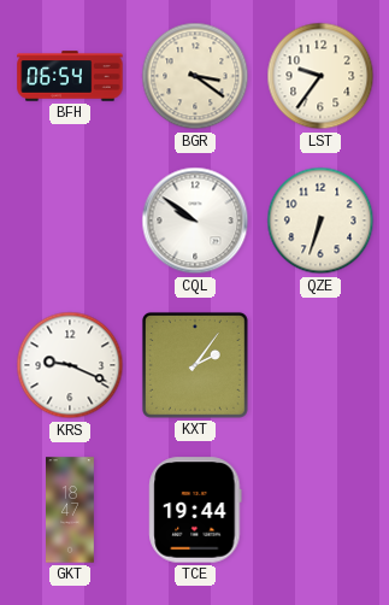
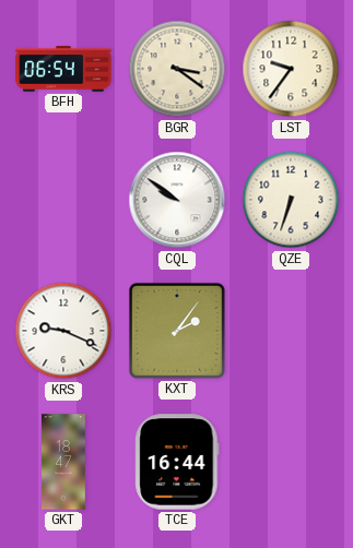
TCE: 19:44 -> 16:44 (177, 462)
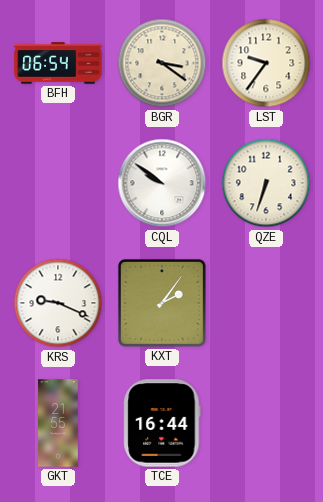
GKT: 18:47 -> 21:55 (58, 423)
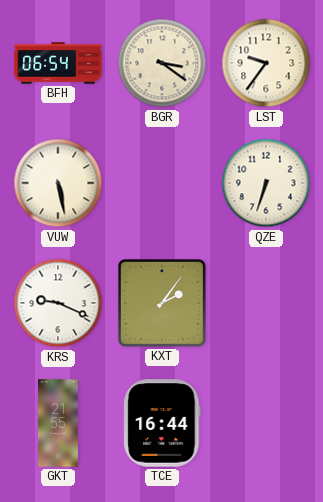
VUW: none -> 5:28 (58, 183)
CQL: 9:51 -> none (162, 183)
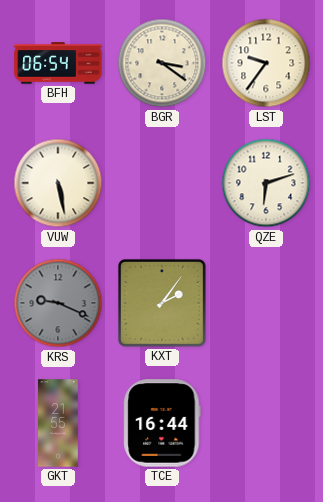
QZE: 6:33 -> 6:12 (266, 183)
KRS dial: white -> grey (58, 303)
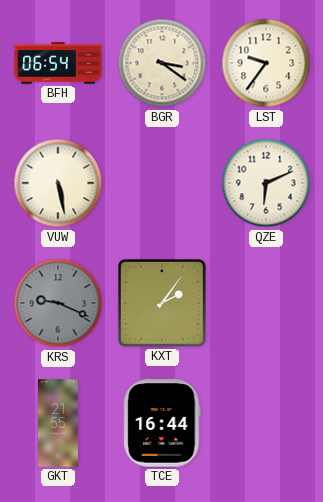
QZE: 6:12 -> 6:11 (266, 183)
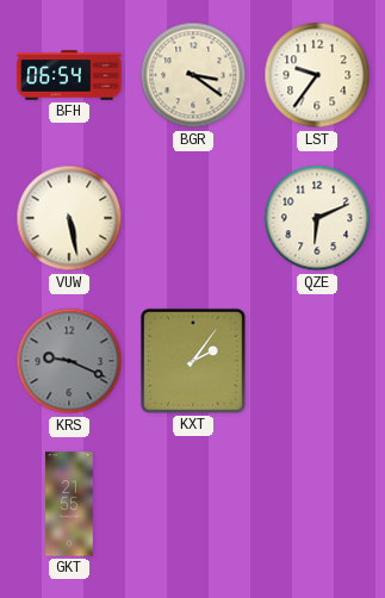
TCE: 16:44 -> none (162, 423)
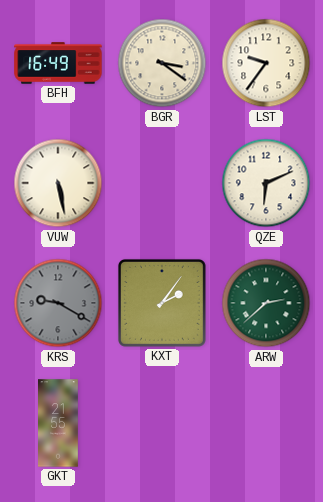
BFH: 06:54 -> 16:49 (58, 63)
KRS: 9:19 -> 9:20 (58, 303)
ARW: none -> 2:38 (266, 303)
